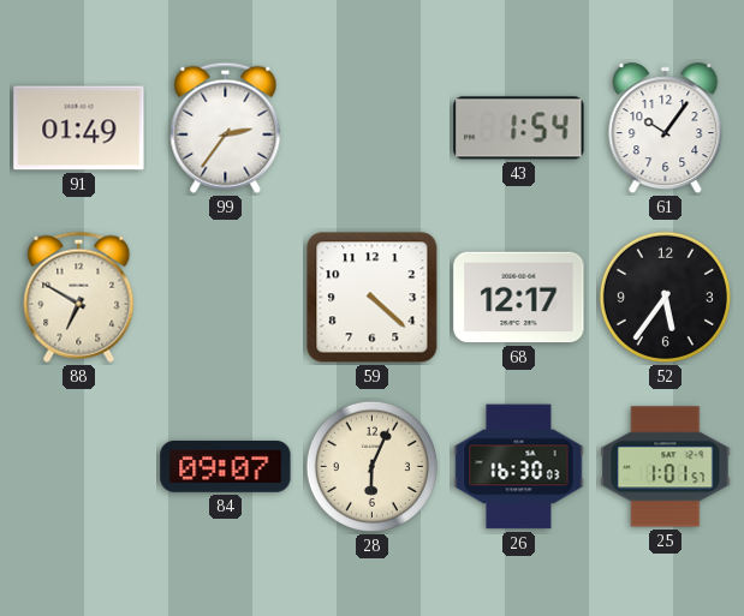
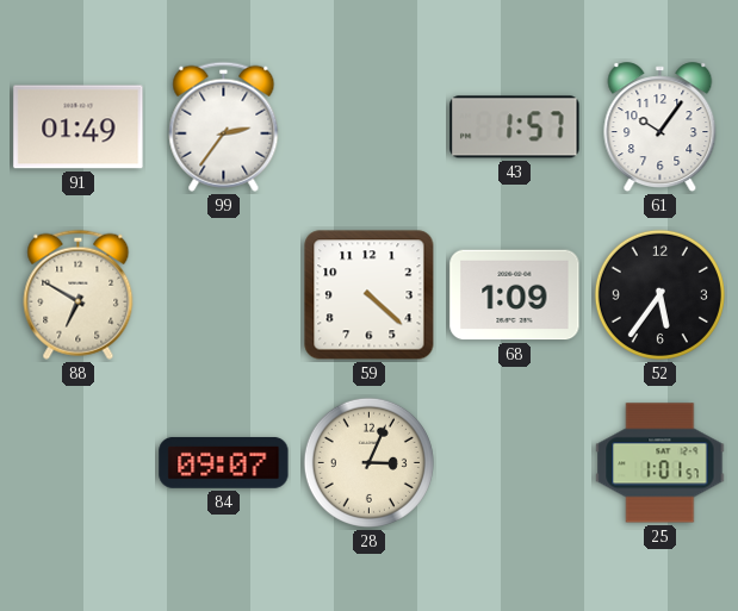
43: 1:54 -> 1:57 (515, 127)
68: 12:17 -> 1:09 (515, 295)
28: 6:04 -> 3:04 (368, 462)
26: 16:30 -> none (519, 467)
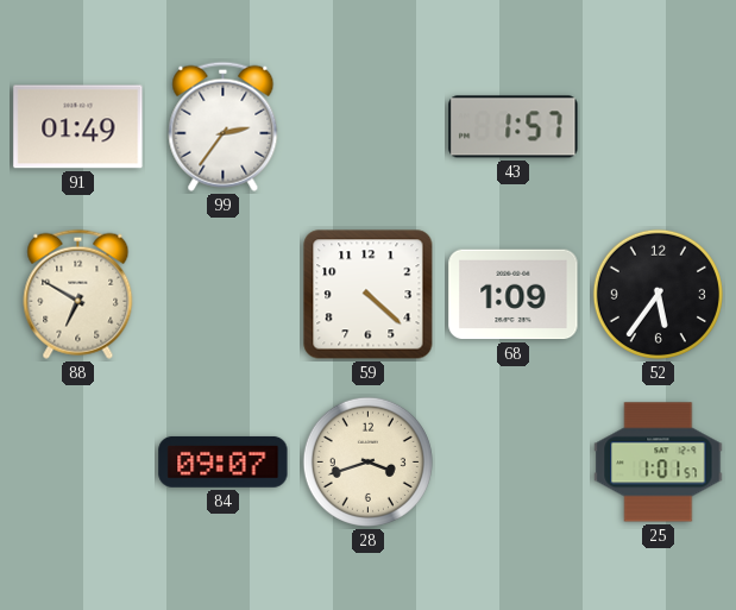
61: 10:06 -> none (661, 127)
28: 3:04 -> 3:42 (367, 461)
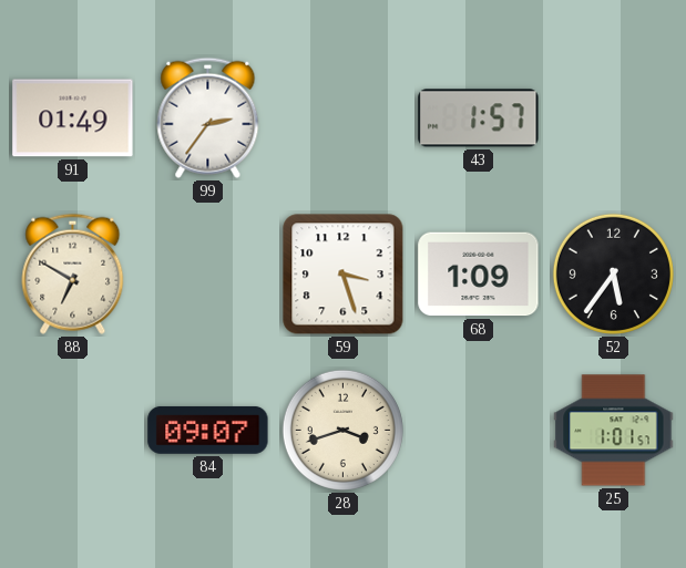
59: 4:22 -> 3:27 (344, 275)
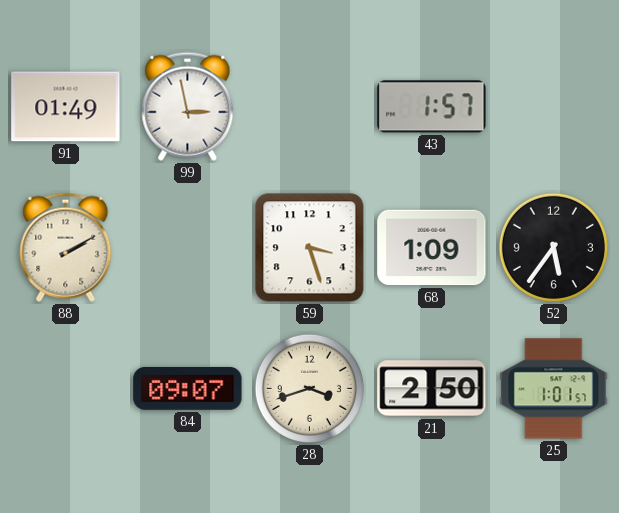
99: 2:36 -> 2:58 (188, 106)
88: 6:50 -> 2:10 (66, 247)
21: none -> 2:50 (432, 389)
